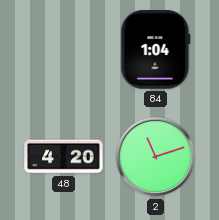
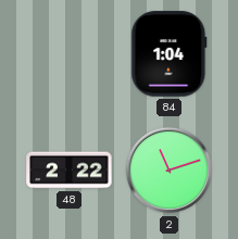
48: 4:20 -> 2:22 (70, 171)
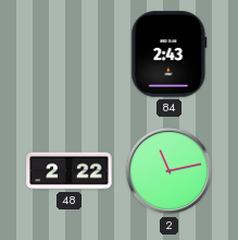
84: 1:04 -> 2:43 (170, 55)
2: 11:12 -> 11:13 (170, 171)
